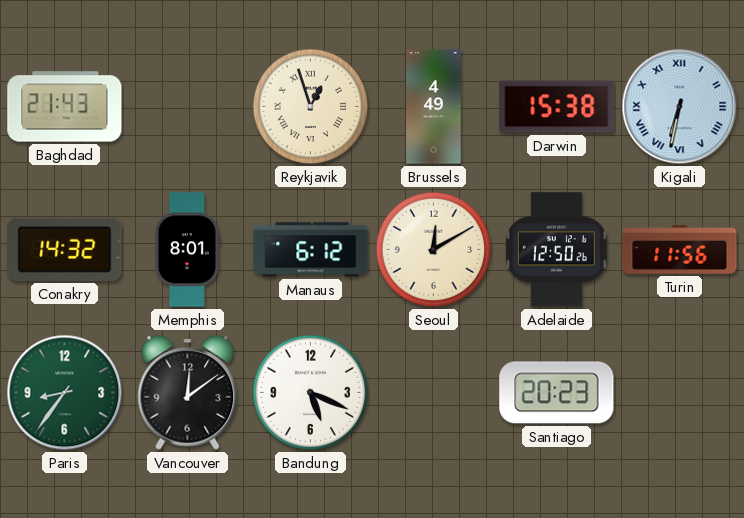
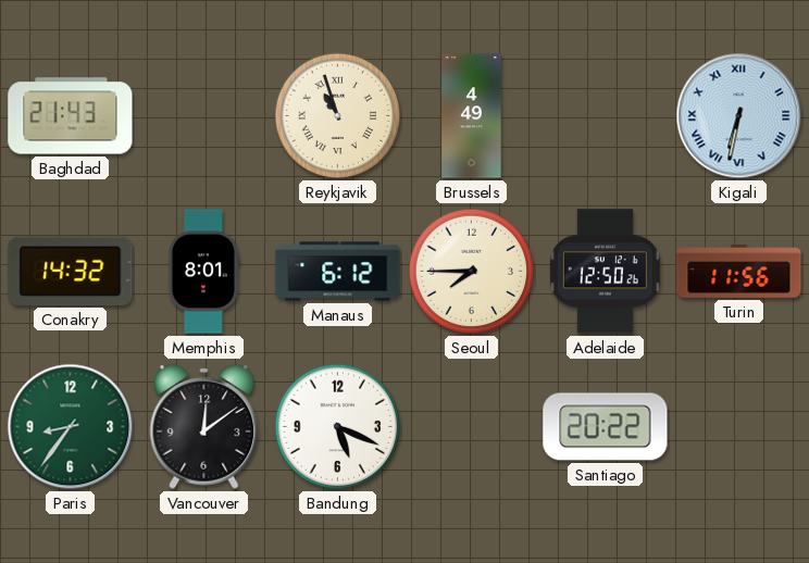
Reykjavik: 12:57 -> 10:57 (338, 116)
Darwin: 15:38 -> none (557, 107)
Seoul: 12:10 -> 7:45 (472, 272)
Santiago: 20:23 -> 20:22 (606, 427)
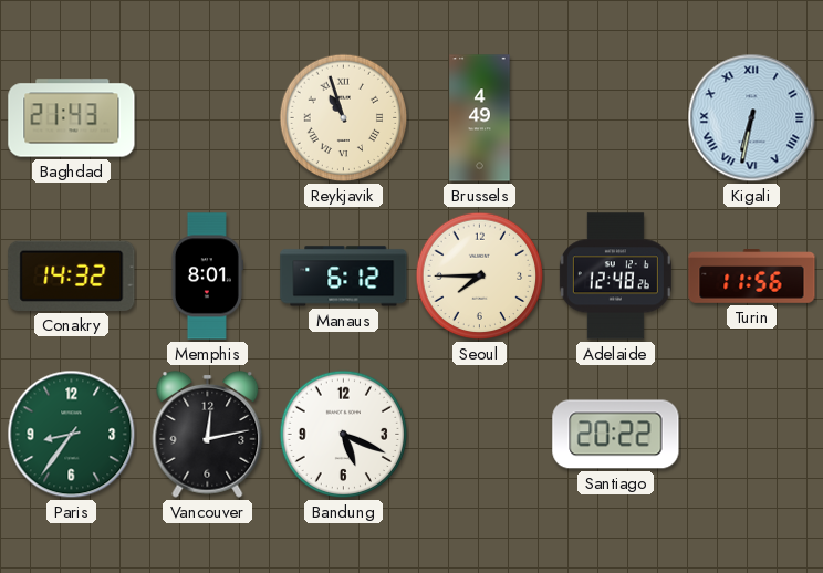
Adelaide: 12:50 -> 12:48 (615, 277)
Vancouver: 12:09 -> 12:13 (208, 434)
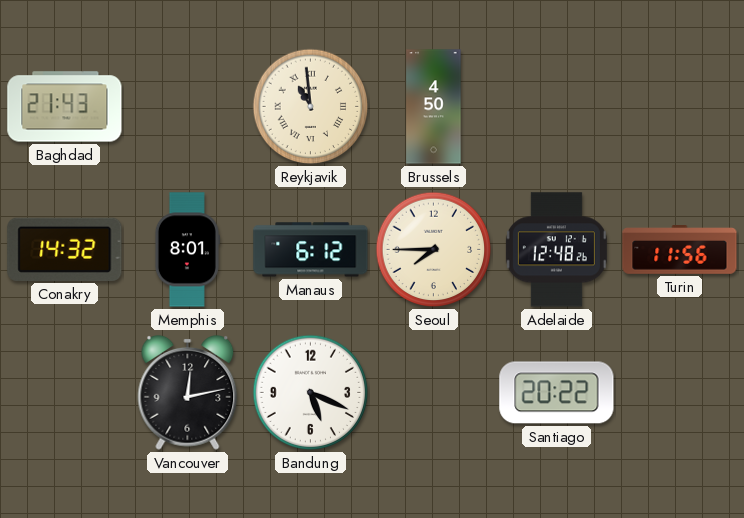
Reykjavik: 10:57 -> 10:59 (311, 107)
Brussels: 4:49 -> 4:50 (434, 107)
Kigali: 6:32 -> none (752, 118)
Paris: 8:36 -> none (72, 435)
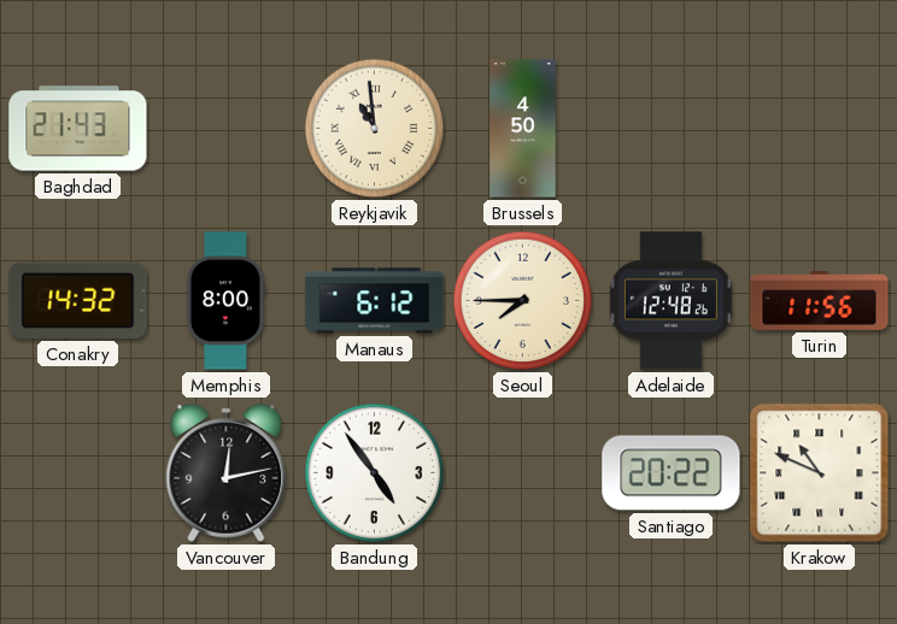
Memphis: 8:01 -> 8:00 (225, 301)
Bandung: 5:19 -> 4:54 (375, 473)
Krakow: none -> 10:49 (820, 473)
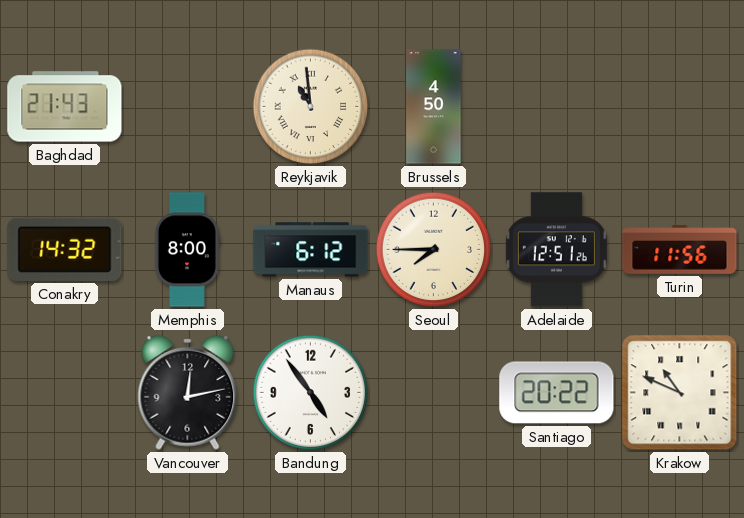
Adelaide: 12:48 -> 12:51 (556, 250)
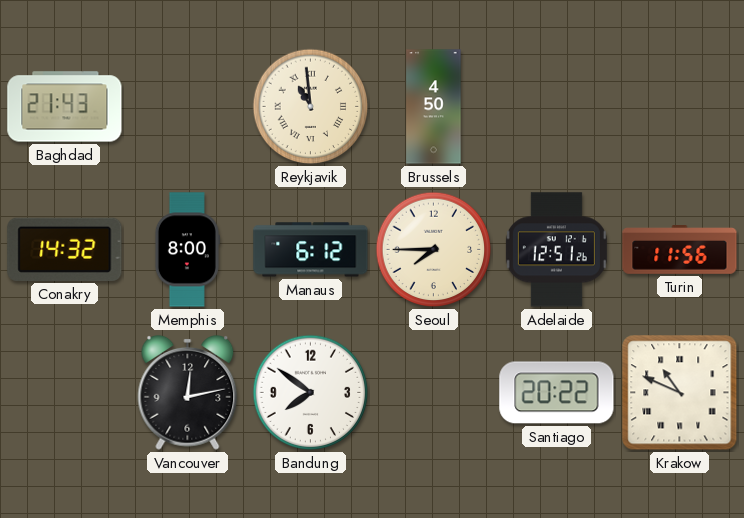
Bandung: 4:54 -> 7:51 (311, 393)
